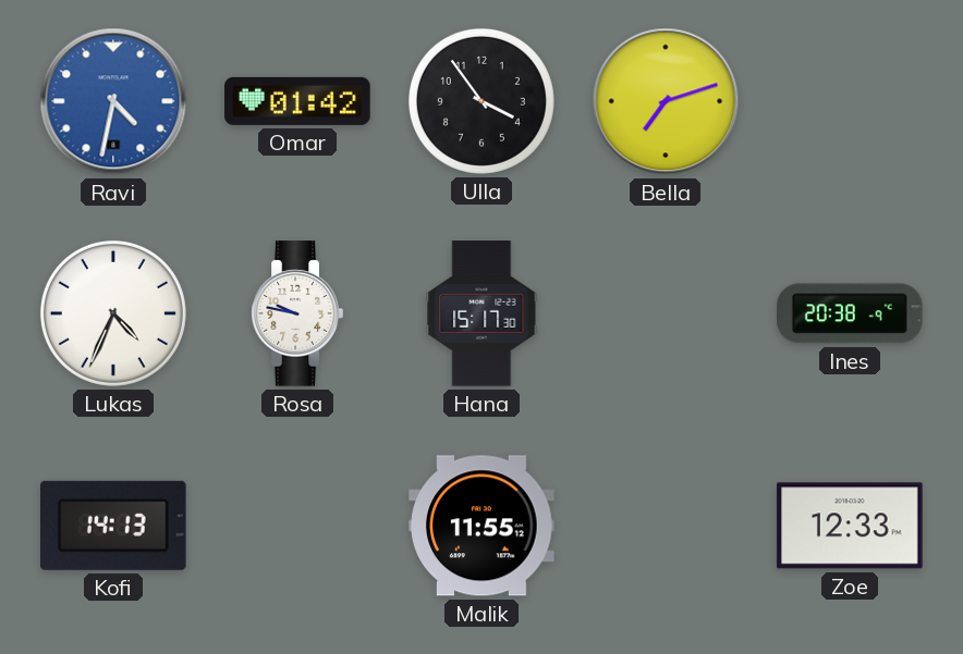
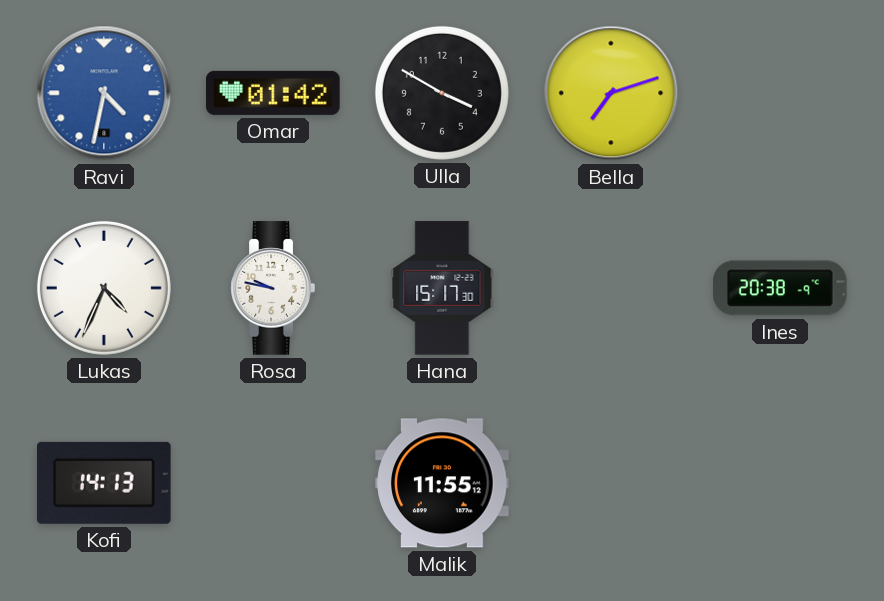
Ulla: 3:54 -> 3:50 (442, 93)
Zoe: 12:33 -> none (850, 526)
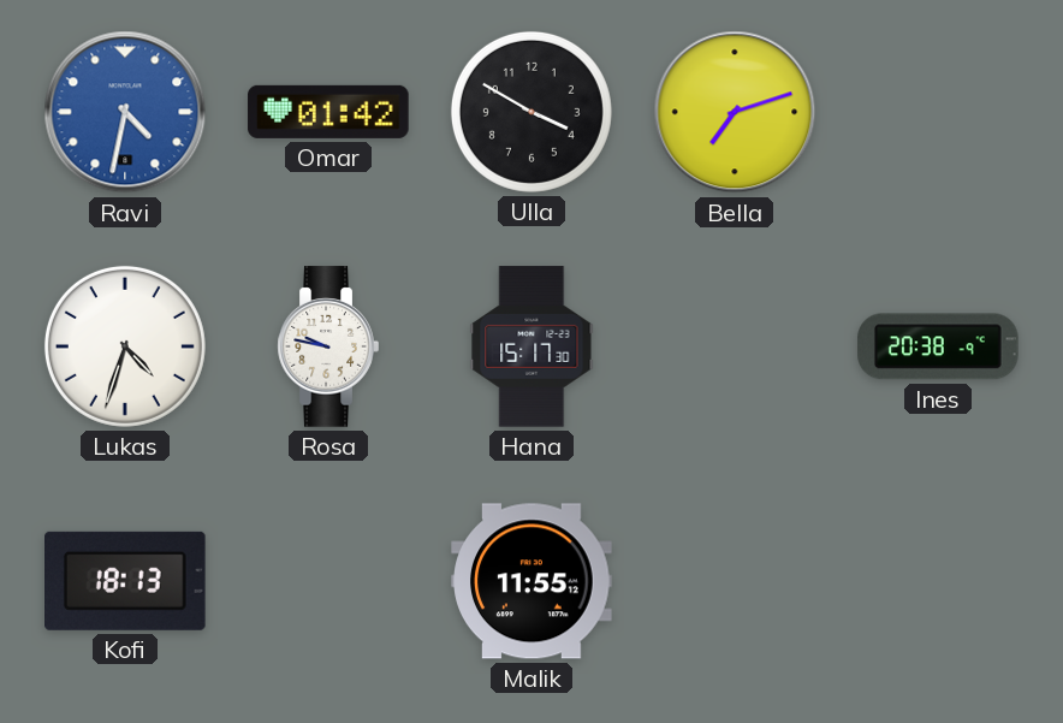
Lukas: 4:34 -> 4:33 (125, 346)
Kofi: 14:13 -> 18:13 (126, 581)
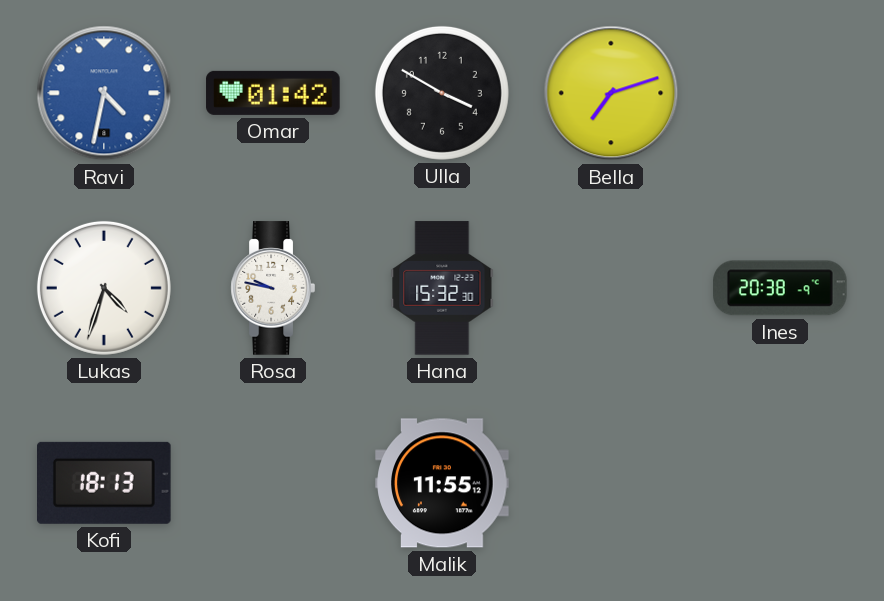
Hana: 15:17 -> 15:32 (442, 288)
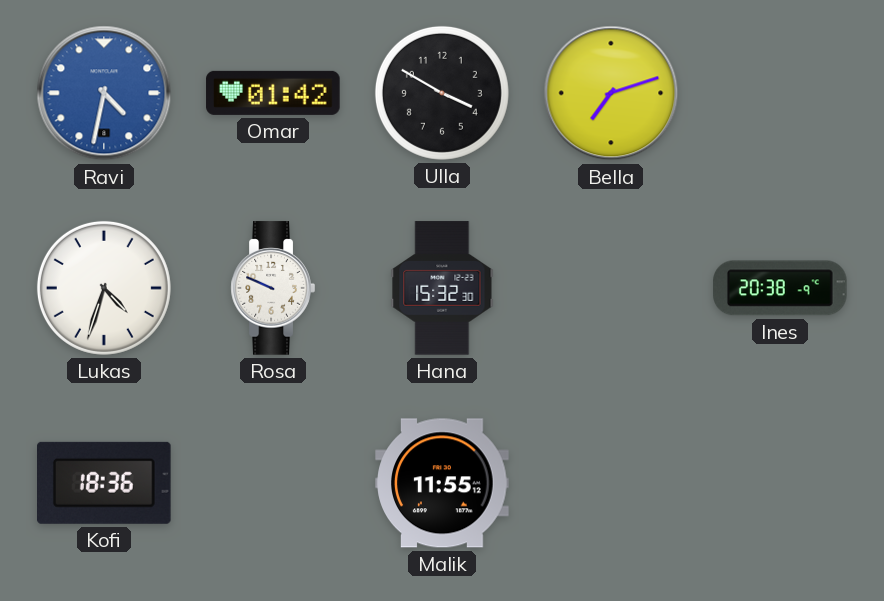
Rosa: 9:47 -> 9:49 (273, 288)
Kofi: 18:13 -> 18:36 (105, 483)
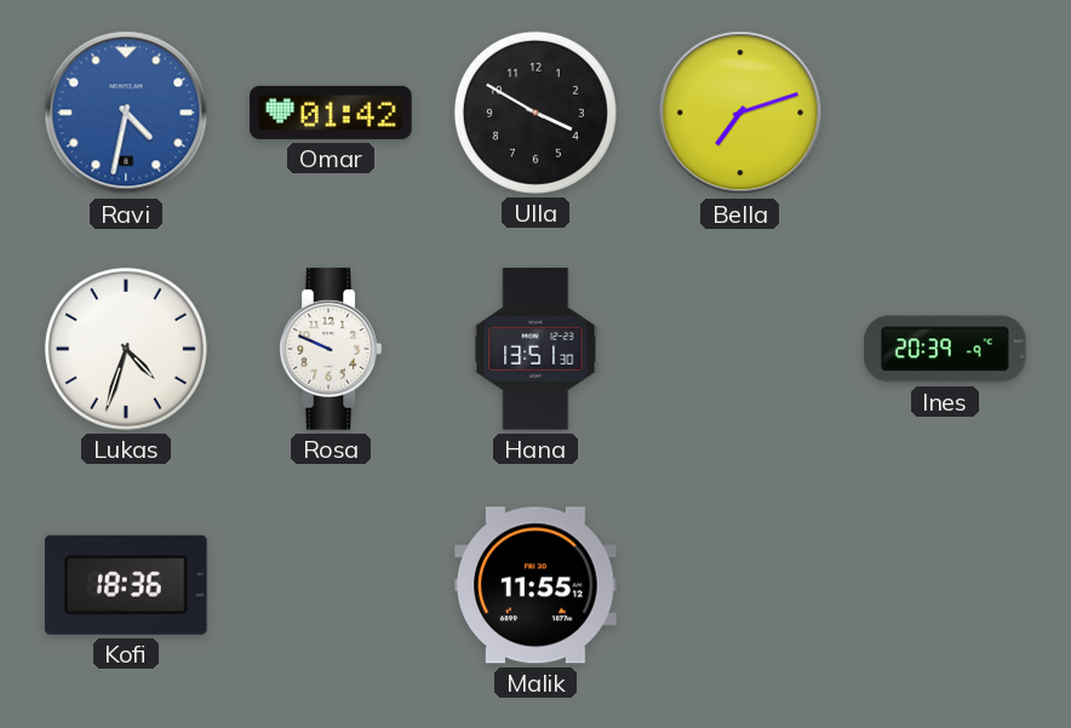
Hana: 15:32 -> 13:51 (535, 349)
Ines: 20:38 -> 20:39 (945, 349)
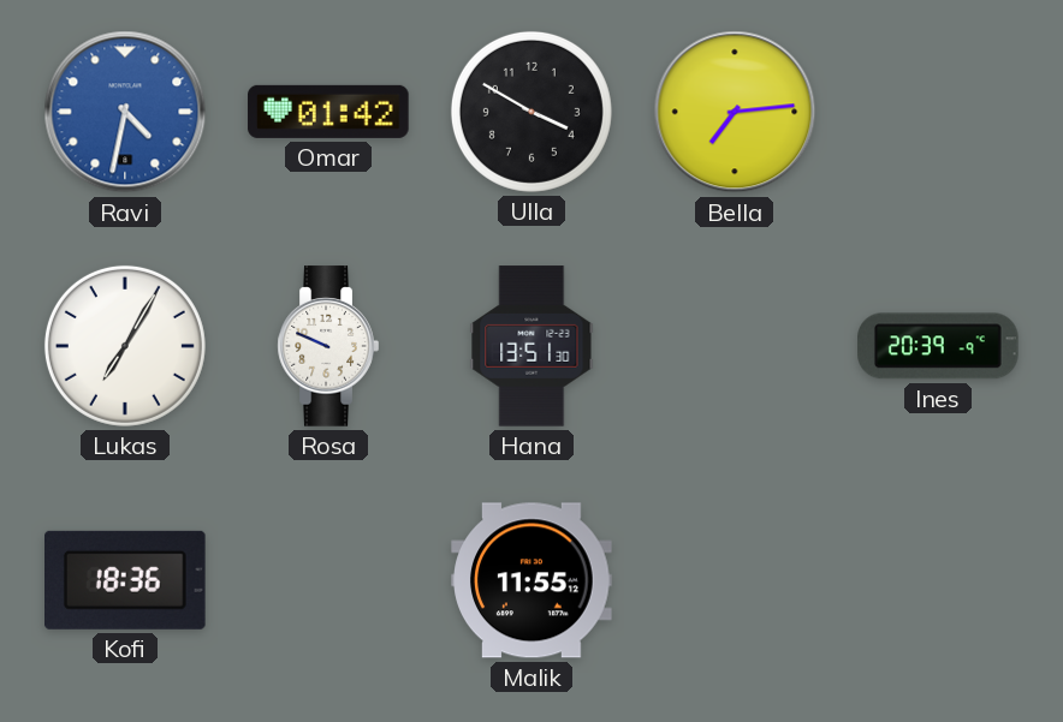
Bella: 7:12 -> 7:14 (735, 112)
Lukas: 4:33 -> 7:05 (125, 346)
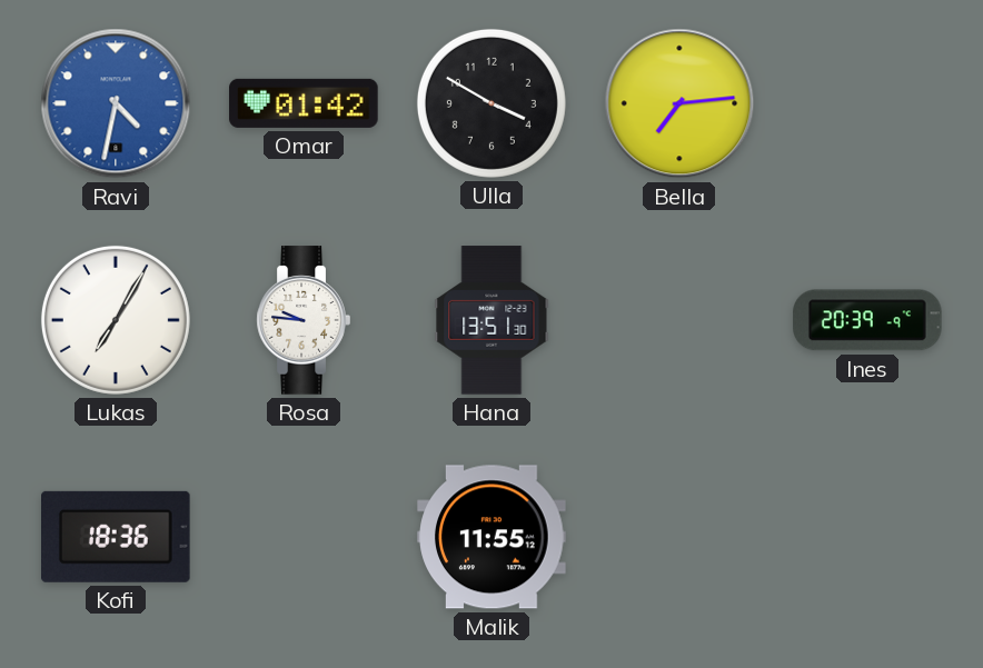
Rosa: 9:49 -> 9:46 (304, 320)
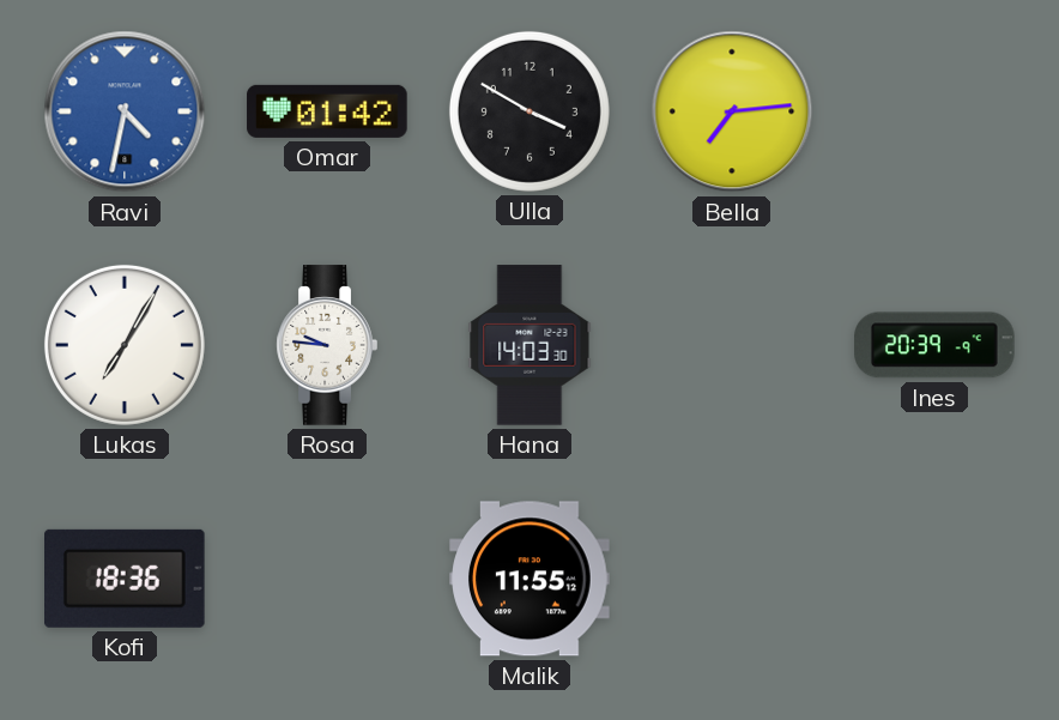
Hana: 13:51 -> 14:03 (529, 345)
